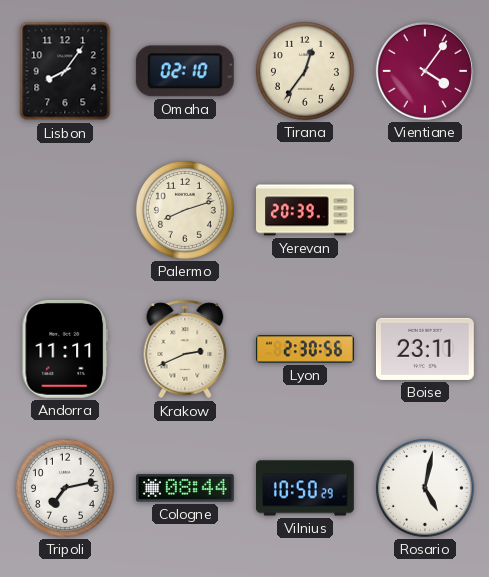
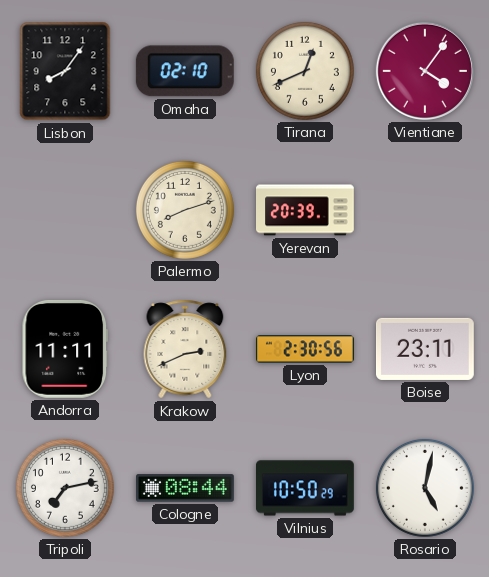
Tirana: 12:36 -> 12:41 (305, 71)
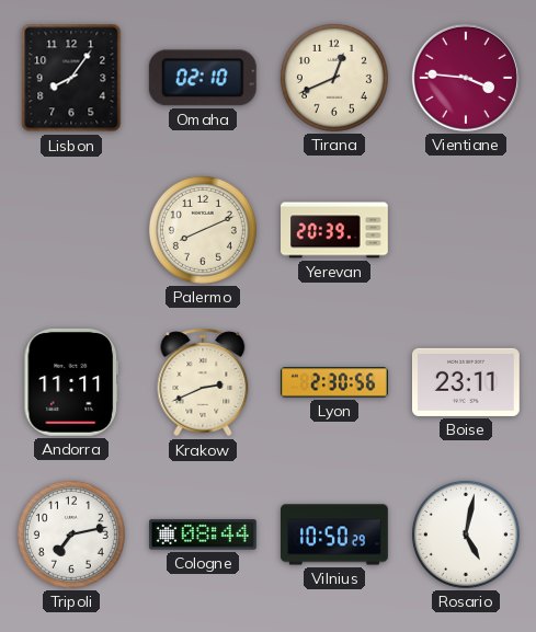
Vientiane: 4:06 -> 3:46 (466, 78)
Palermo: 8:12 -> 8:11 (203, 230)
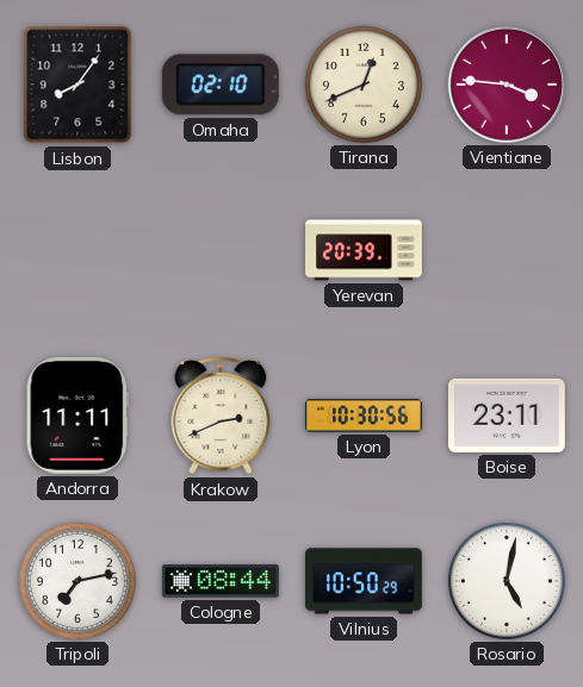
Palermo: 8:11 -> none (203, 230)
Lyon: 2:30 -> 10:30 (365, 416)
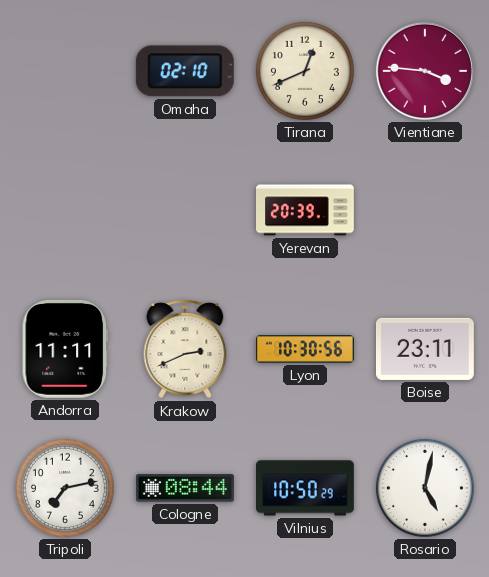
Lisbon: 8:06 -> none (77, 85)
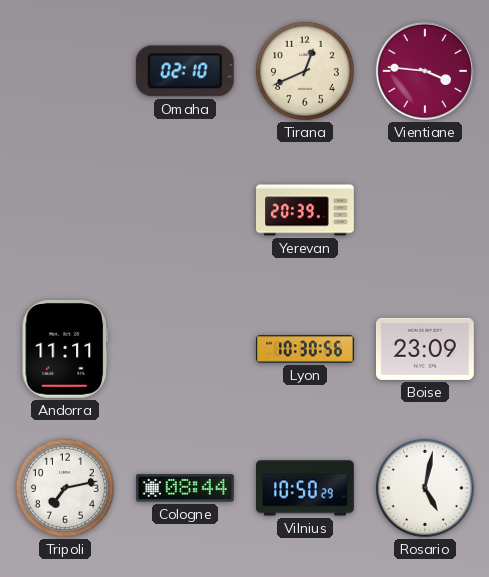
Krakow: 2:41 -> none (185, 349)
Boise: 23:11 -> 23:09 (426, 349)
